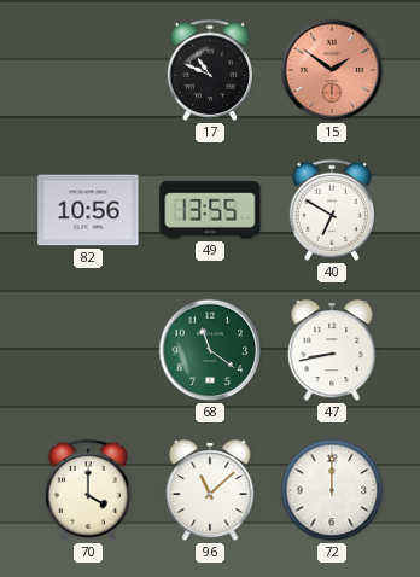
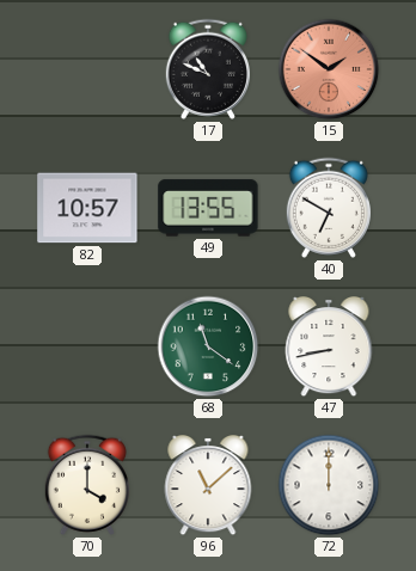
82: 10:56 -> 10:57 (87, 208)
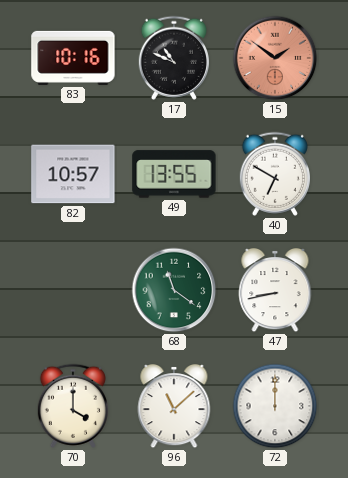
83: none -> 10:16 (73, 58)
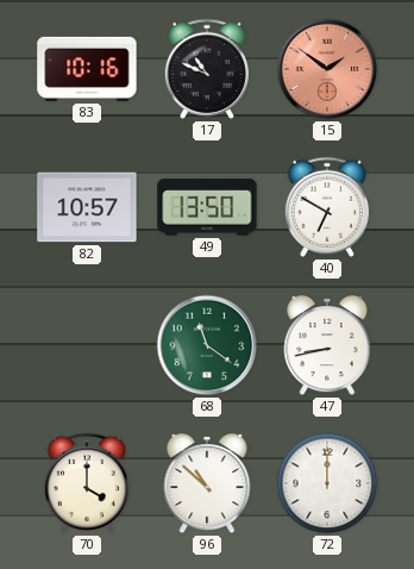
49: 13:55 -> 13:50 (207, 207)
96: 11:08 -> 10:52 (207, 484)
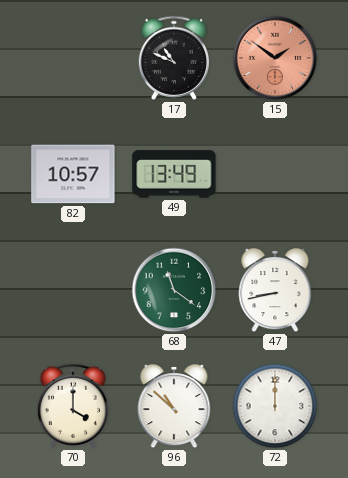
83: 10:16 -> none (87, 69)
49: 13:50 -> 13:49 (174, 174)
40: 6:50 -> none (327, 207)
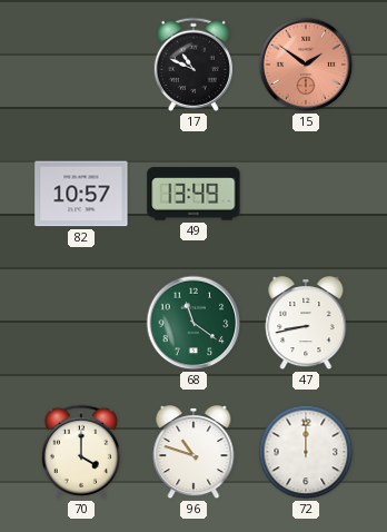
96: 10:52 -> 10:48 (193, 453)
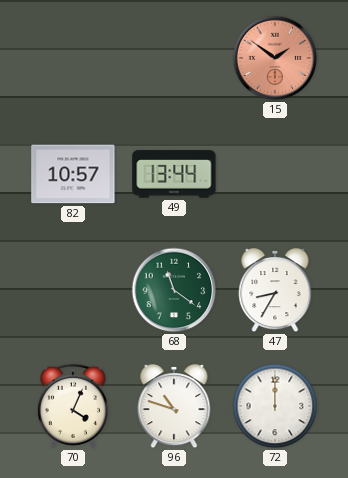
17: 10:49 -> none (193, 65)
49: 13:49 -> 13:44 (174, 174)
47: 8:43 -> 8:35 (275, 291)
70: 4:00 -> 4:04 (73, 406)
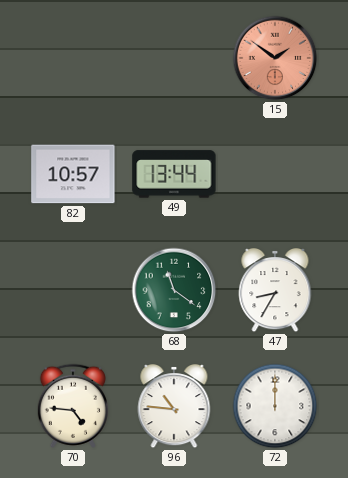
70: 4:04 -> 4:46 (73, 406)
96: 10:48 -> 10:46 (174, 407)
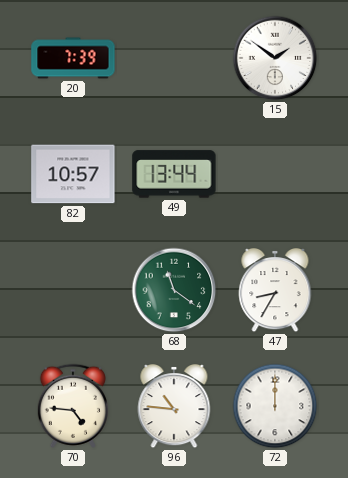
20: none -> 7:39 (73, 58)
15 dial: salmon -> white (275, 58)
